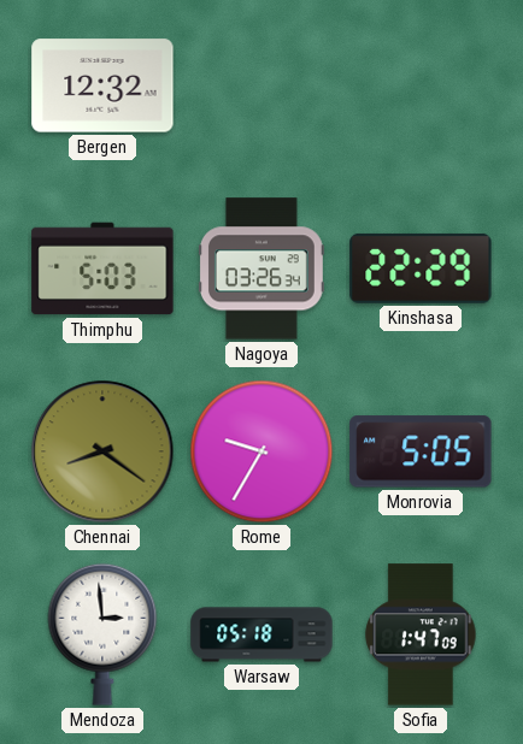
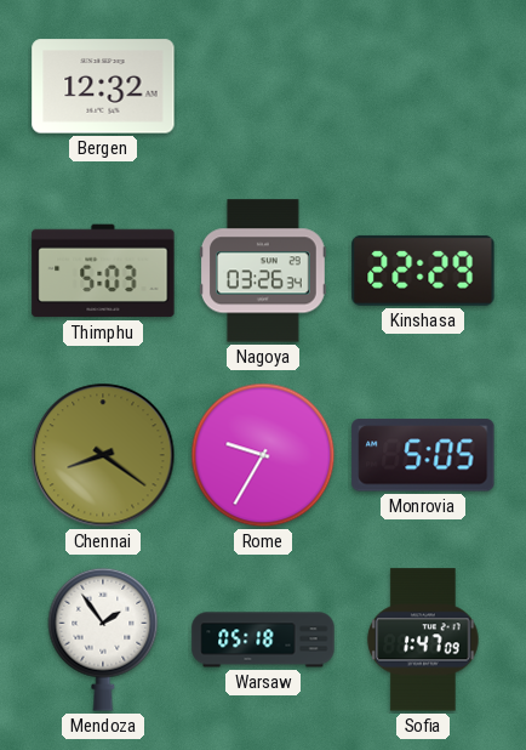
Mendoza: 2:59 -> 1:54 (103, 640)
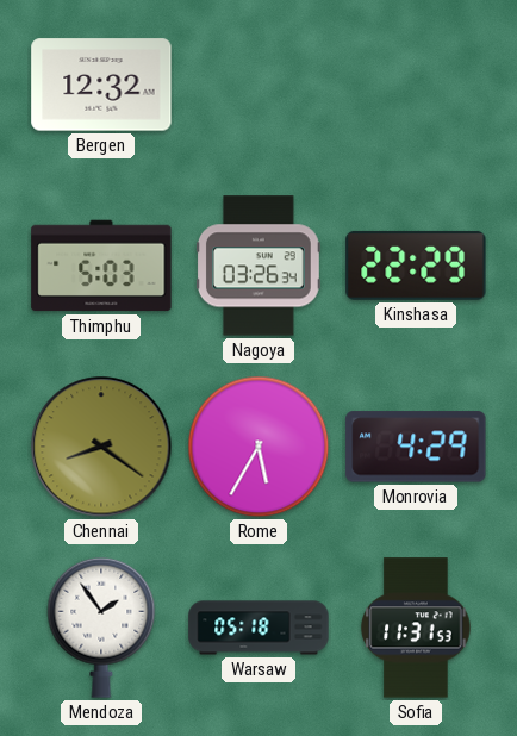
Rome: 9:35 -> 5:35 (258, 447)
Monrovia: 5:05 -> 4:29 (416, 447)
Sofia: 1:47 -> 11:31 (416, 628)
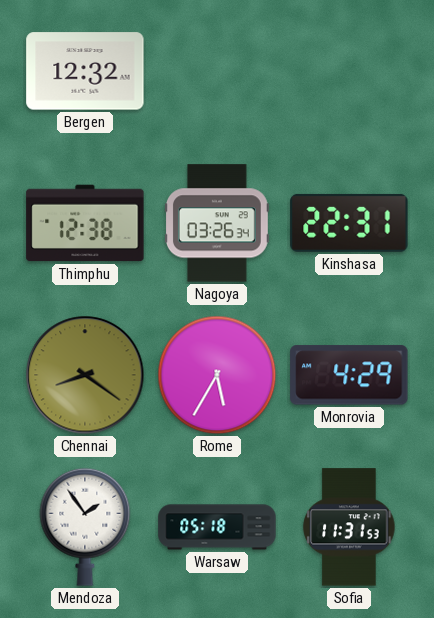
Thimphu: 5:03 -> 12:38 (85, 223)
Kinshasa: 22:29 -> 22:31 (349, 223)
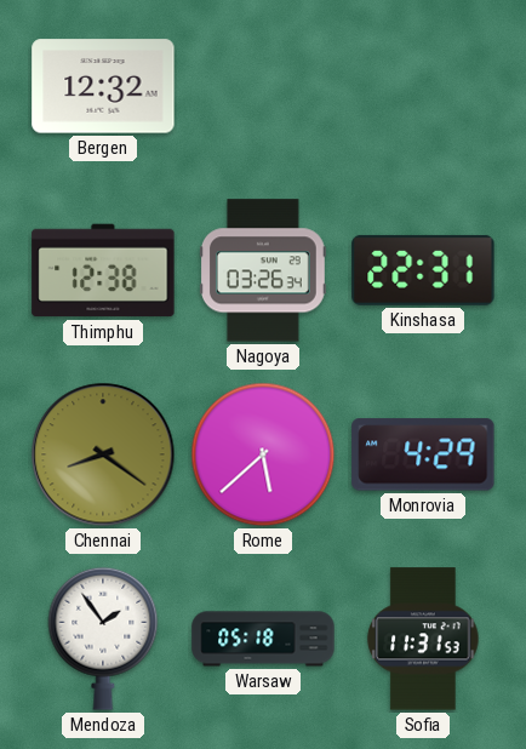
Rome: 5:35 -> 5:38 (263, 454)
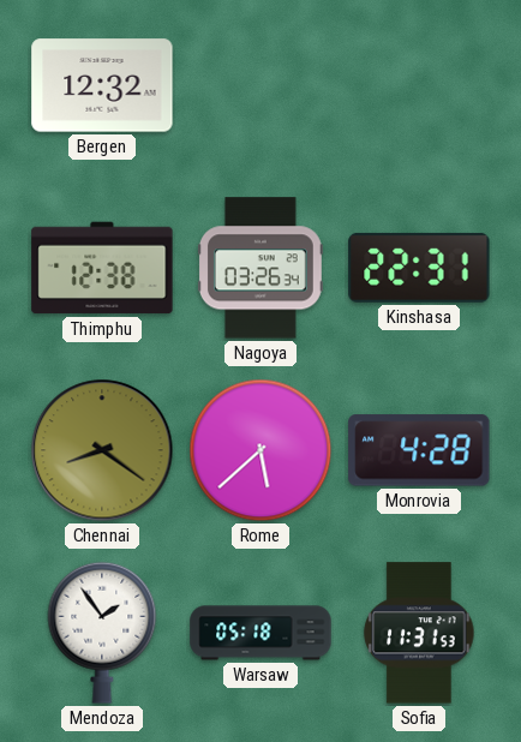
Monrovia: 4:29 -> 4:28 (419, 450)
